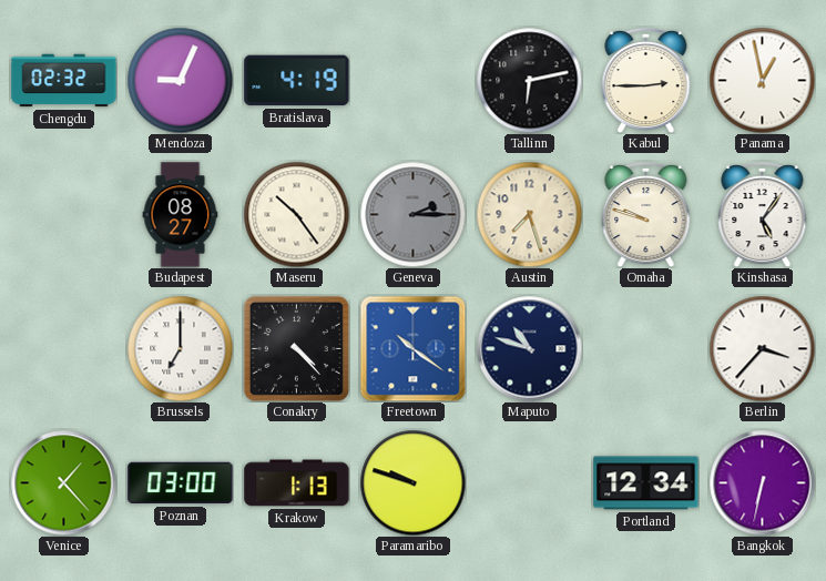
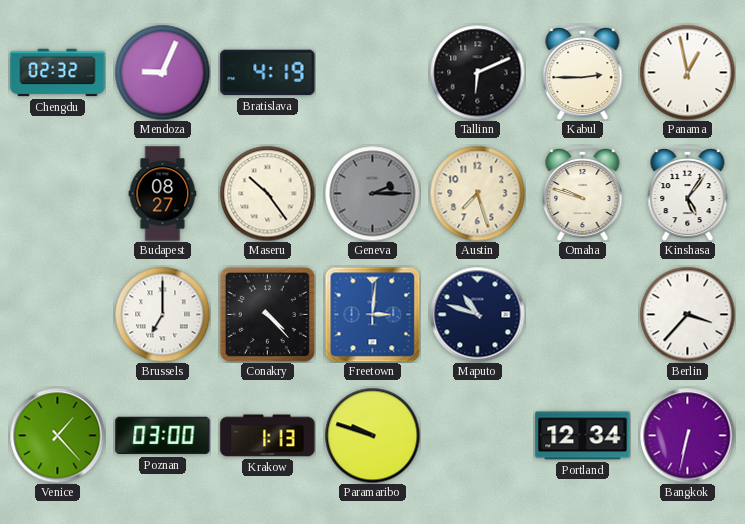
Tallinn: 6:13 -> 6:11 (477, 72)
Freetown: 10:21 -> 3:01 (372, 314)
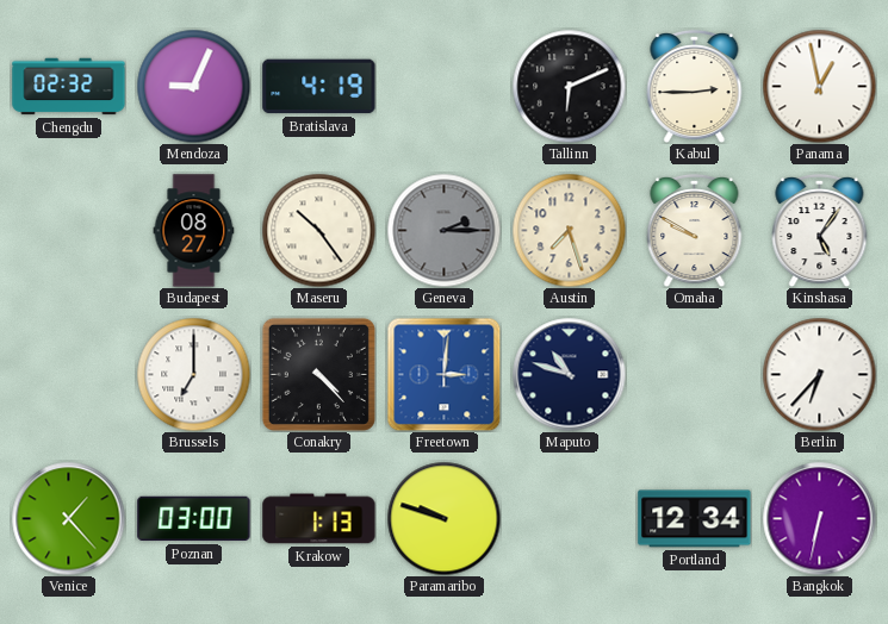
Omaha: 9:48 -> 9:50 (695, 230)
Berlin: 3:37 -> 6:37 (819, 374)
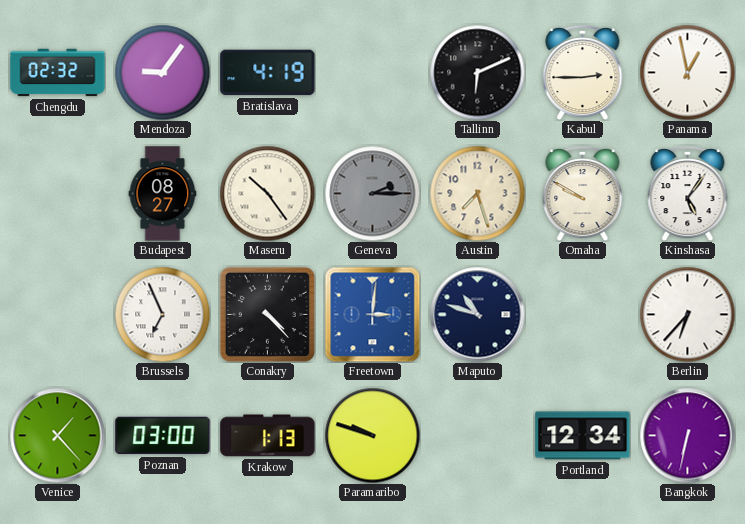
Mendoza: 9:04 -> 9:06 (162, 72)
Brussels: 7:00 -> 6:56 (162, 314)
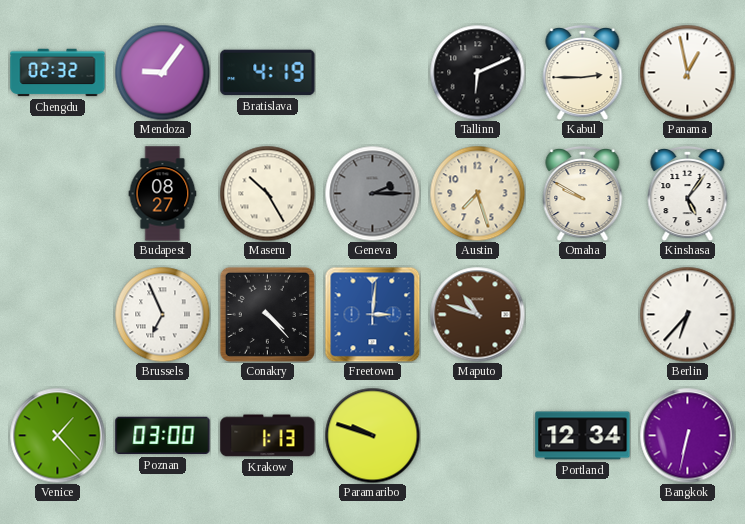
Maseru: 10:24 -> 10:25 (267, 193)
Maputo dial: navy -> brown (477, 314)
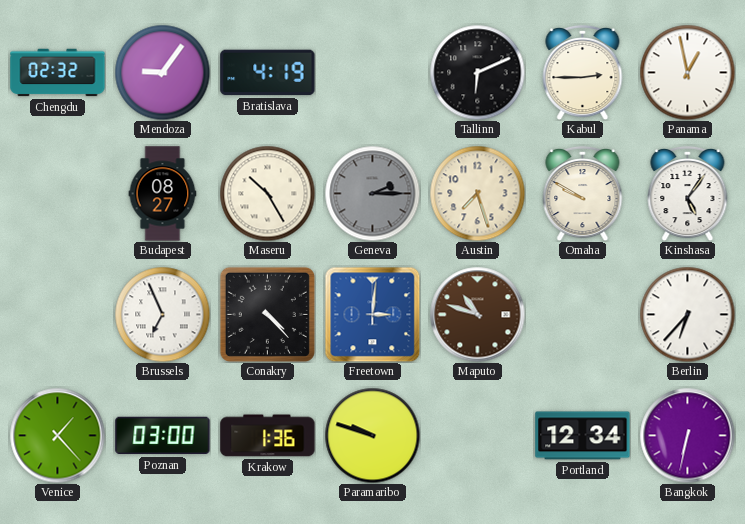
Krakow: 1:13 -> 1:36 (268, 436)
